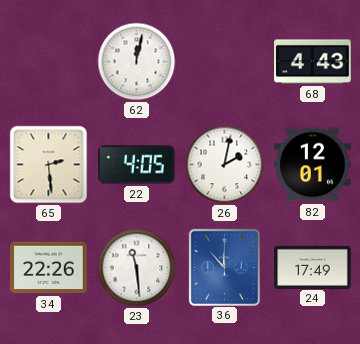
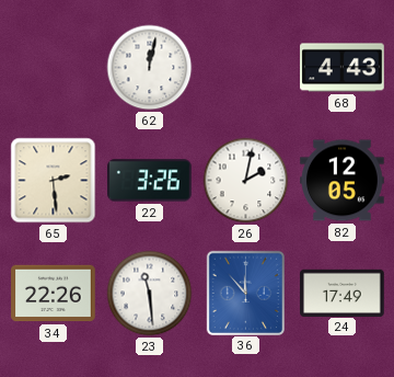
22: 4:05 -> 3:26 (150, 181)
82: 12:01 -> 12:05 (343, 181)
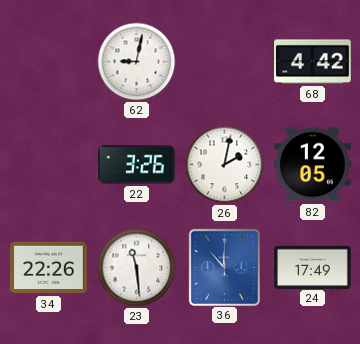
62: 12:02 -> 9:02 (137, 62)
68: 4:43 -> 4:42 (313, 62)
65: 2:29 -> none (54, 181)
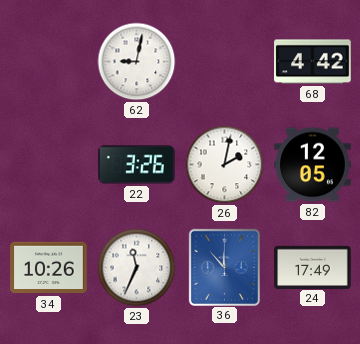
34: 22:26 -> 10:26 (49, 268)
23: 11:29 -> 11:34 (137, 268)
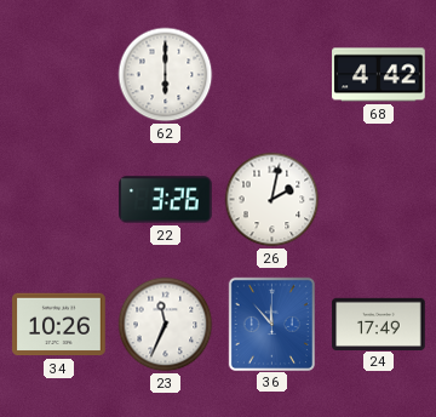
62: 9:02 -> 6:00 (166, 75)
82: 12:05 -> none (313, 165)
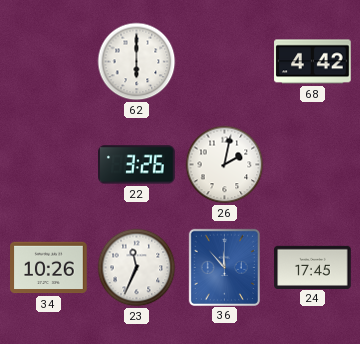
24: 17:49 -> 17:45 (313, 267)
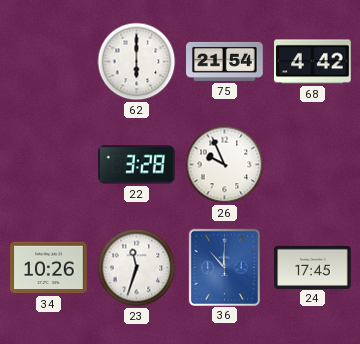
75: none -> 21:54 (225, 61)
22: 3:26 -> 3:28 (137, 165)
26: 2:02 -> 9:56 (225, 165)
23: 11:34 -> 11:33 (137, 268)
